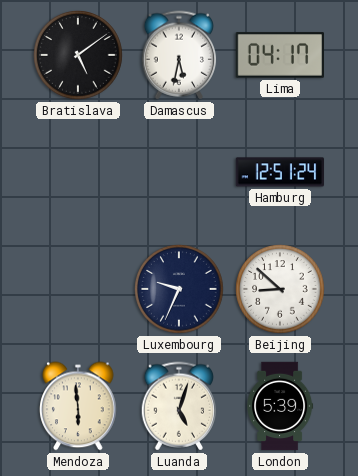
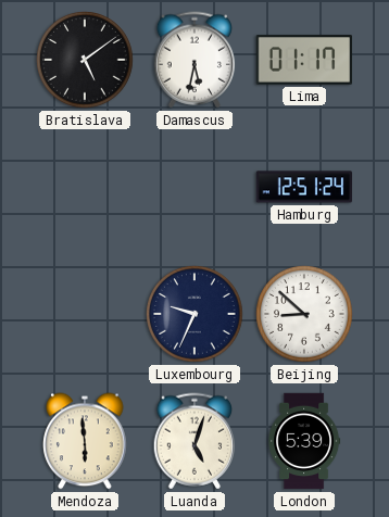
Lima: 04:17 -> 01:17 (303, 60)
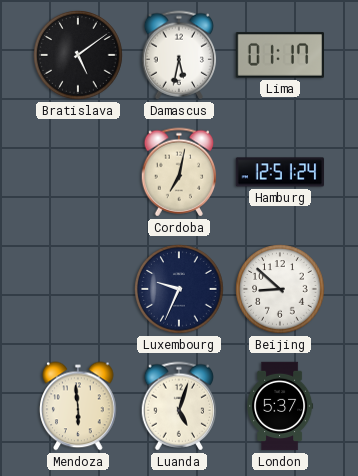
Cordoba: none -> 7:02 (179, 172)
London: 5:39 -> 5:37 (280, 406)
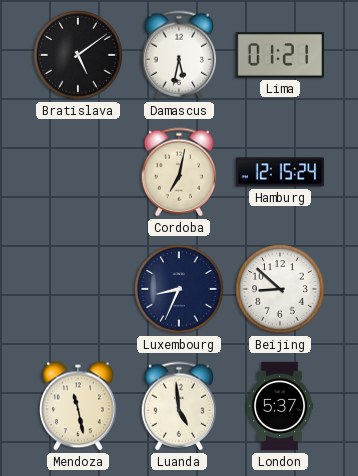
Lima: 01:17 -> 01:21 (279, 55)
Hamburg: 12:51 -> 12:15 (280, 172)
Luxembourg: 9:34 -> 8:34 (179, 289)
Mendoza: 5:59 -> 11:28 (78, 406)
Luanda: 5:03 -> 4:59 (179, 406)
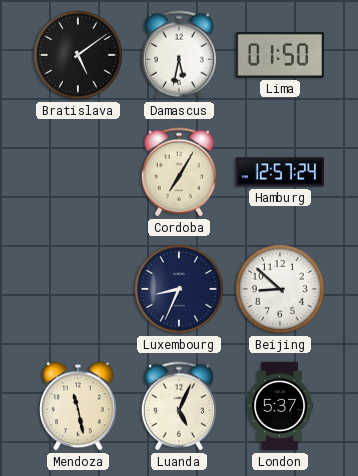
Lima: 01:21 -> 01:50 (279, 55)
Cordoba: 7:02 -> 7:05 (179, 172)
Hamburg: 12:15 -> 12:57 (280, 172)
Luanda: 4:59 -> 5:04 (179, 406)
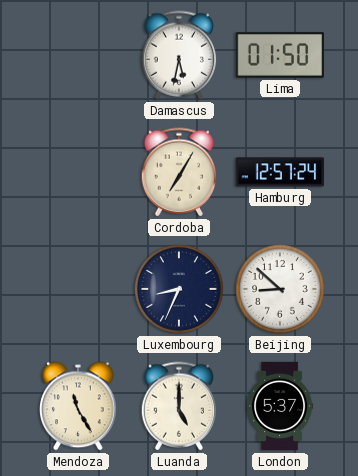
Bratislava: 5:09 -> none (78, 55)
Mendoza: 11:28 -> 11:25 (78, 406)
Luanda: 5:04 -> 5:00 (179, 406)
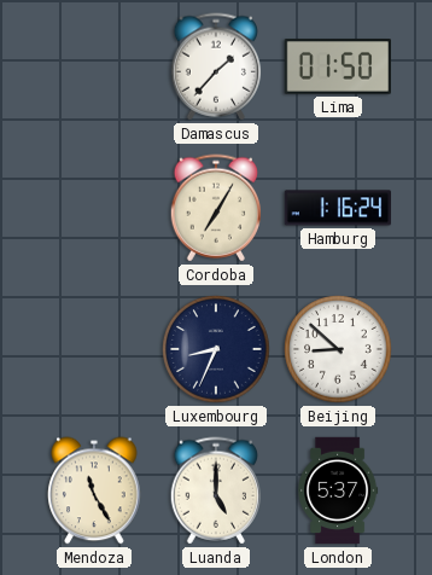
Damascus: 5:32 -> 1:37 (216, 66)
Hamburg: 12:57 -> 1:16 (338, 208)
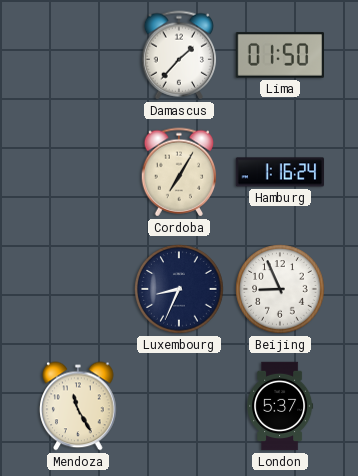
Beijing: 8:52 -> 8:56 (280, 289)
Luanda: 5:00 -> none (216, 490)
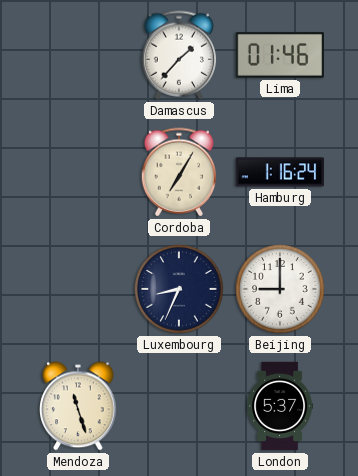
Lima: 01:50 -> 01:46 (279, 55)
Beijing: 8:56 -> 9:00 (280, 289)
Mendoza: 11:25 -> 11:27 (78, 406)
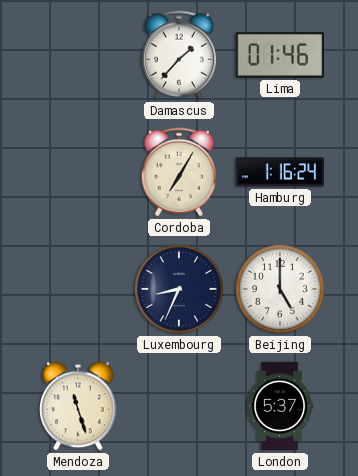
Beijing: 9:00 -> 5:00 (280, 289)
